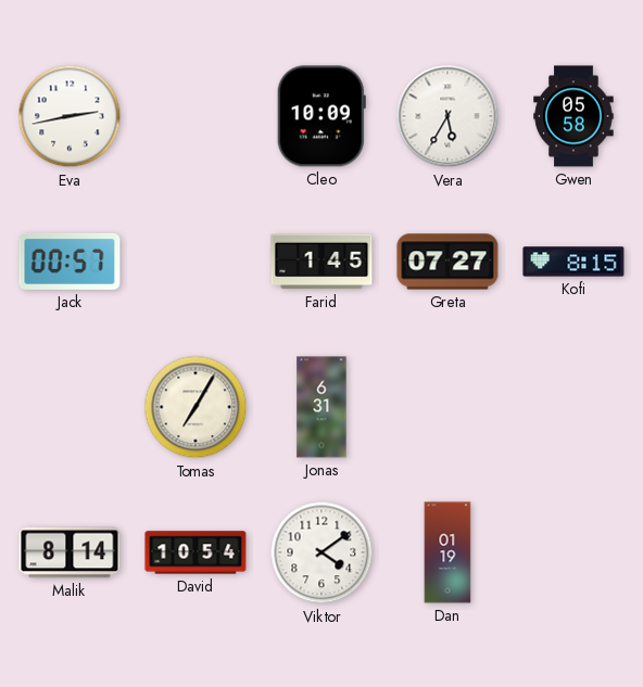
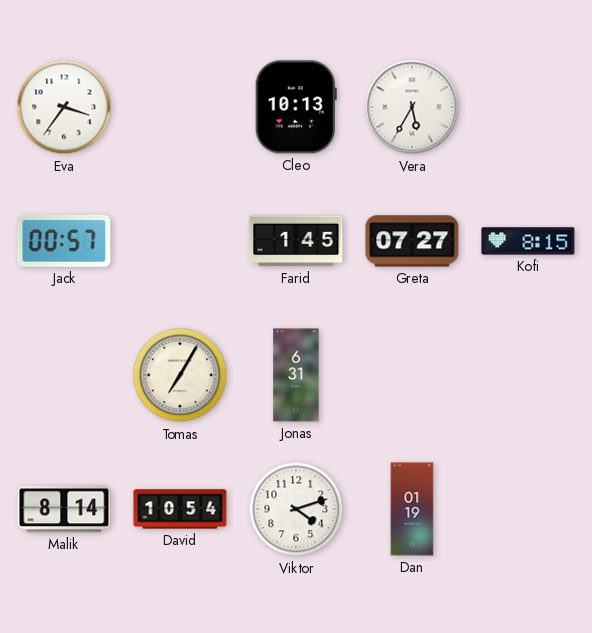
Eva: 2:43 -> 3:36 (64, 107)
Cleo: 10:09 -> 10:13 (296, 107)
Gwen: 05:58 -> none (573, 116)
Viktor: 4:09 -> 4:12 (296, 509)
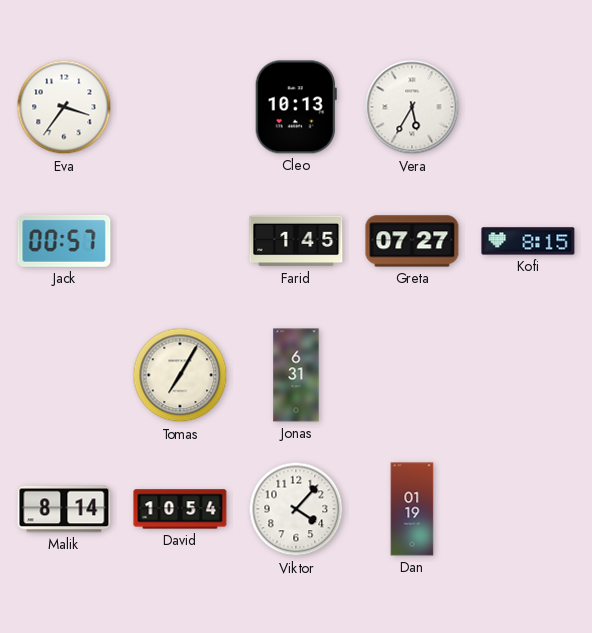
Viktor: 4:12 -> 4:07 (296, 509)
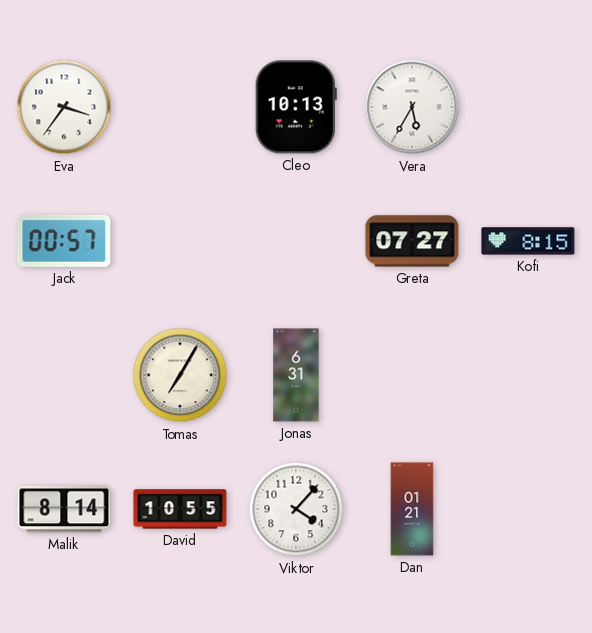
Farid: 1:45 -> none (296, 241)
David: 10:54 -> 10:55 (180, 509)
Dan: 01:19 -> 01:21 (412, 509)
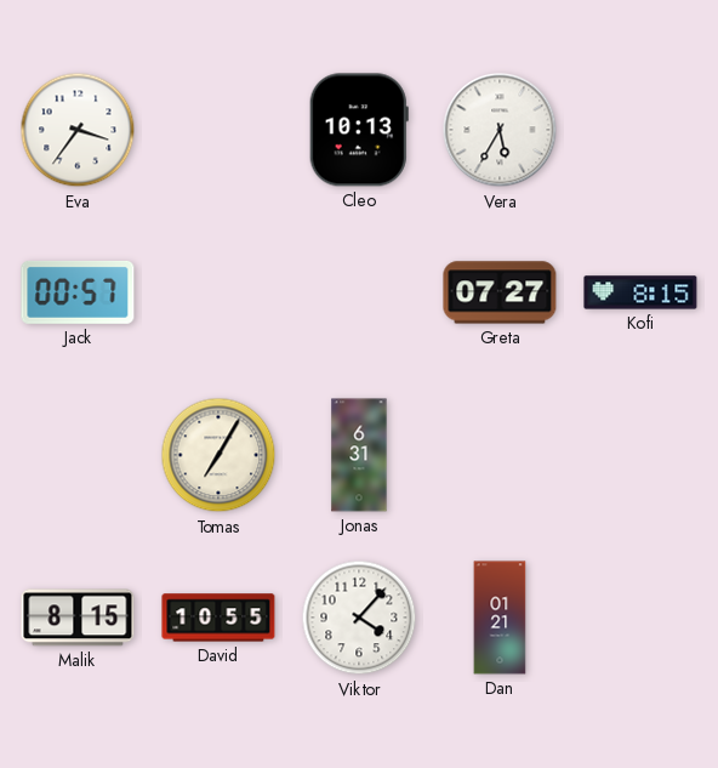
Malik: 8:14 -> 8:15 (78, 618)
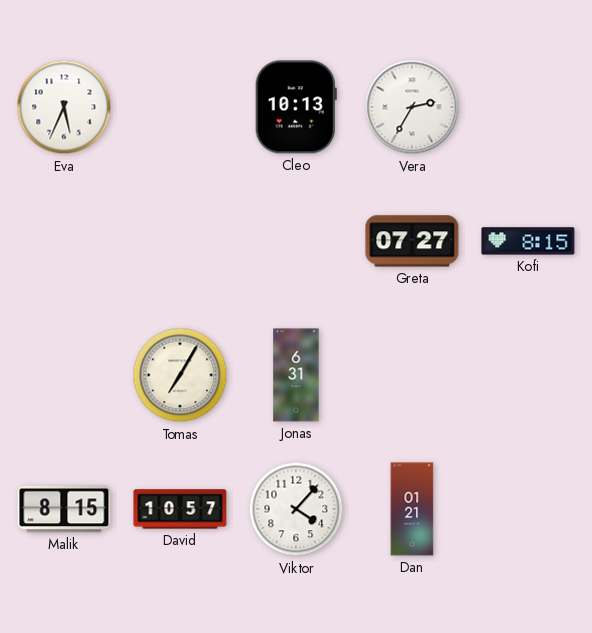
Eva: 3:36 -> 5:34 (64, 107)
Vera: 5:35 -> 2:35 (412, 107)
Jack: 00:57 -> none (78, 292)
David: 10:55 -> 10:57 (180, 509)
